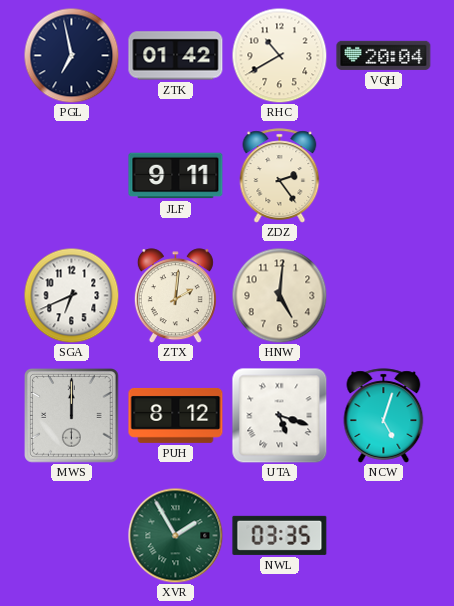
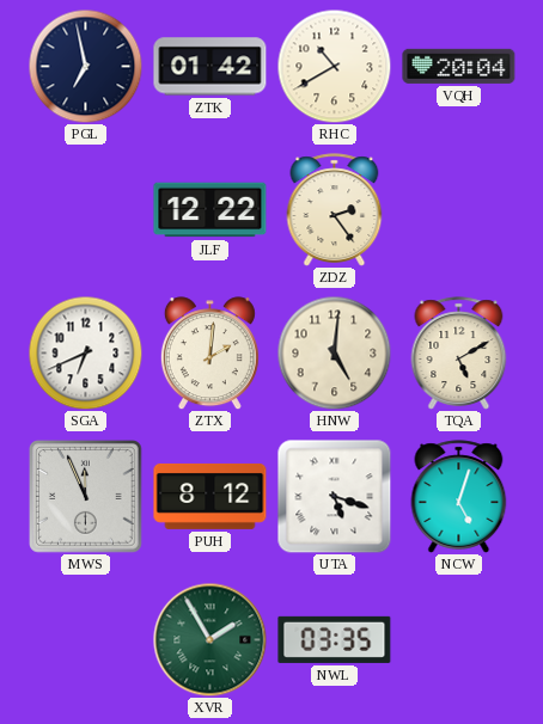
JLF: 9:11 -> 12:22 (211, 210)
TQA: none -> 5:10 (459, 354)
MWS: 12:00 -> 11:56 (86, 497)
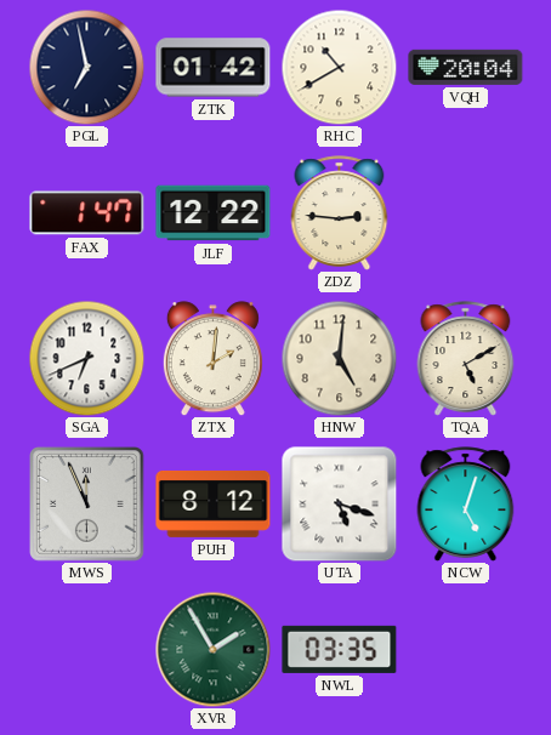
FAX: none -> 1:47 (87, 213)
ZDZ: 2:24 -> 2:46 (340, 213)
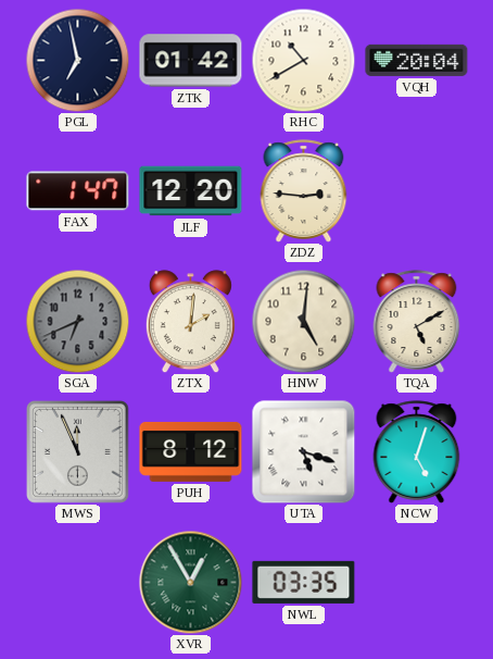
JLF: 12:22 -> 12:20 (191, 191)
SGA dial: white -> grey (77, 321)
XVR: 1:55 -> 12:55 (190, 582)
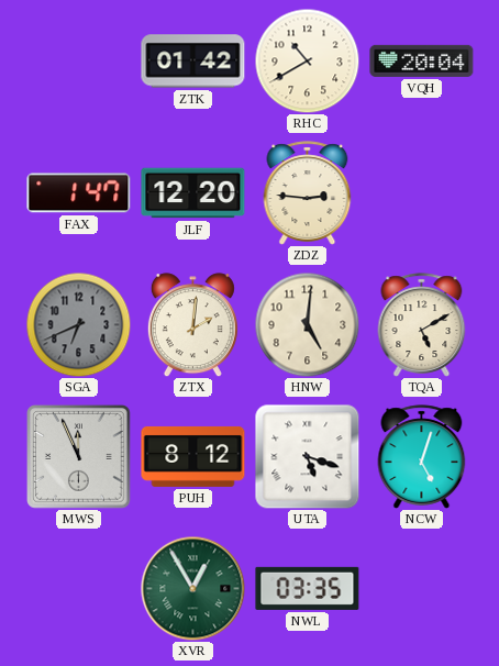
PGL: 6:58 -> none (77, 60)
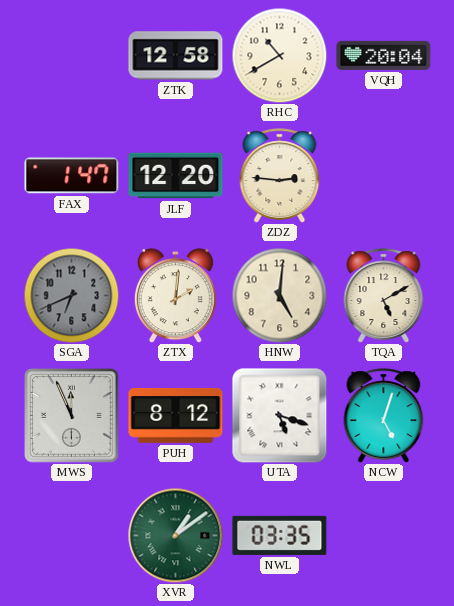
ZTK: 01:42 -> 12:58 (176, 56)
XVR: 12:55 -> 1:09 (175, 535)
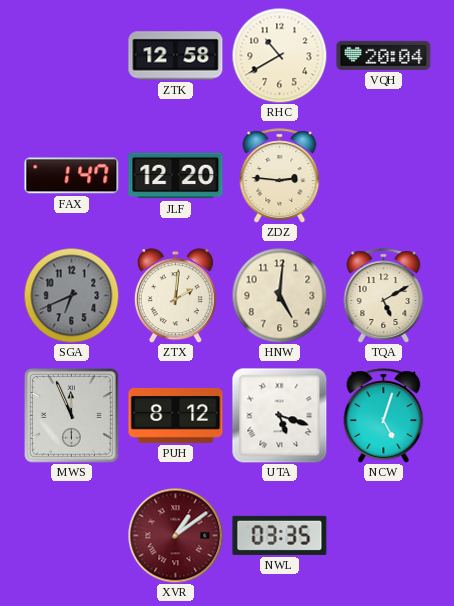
XVR dial: green -> burgundy (175, 535)
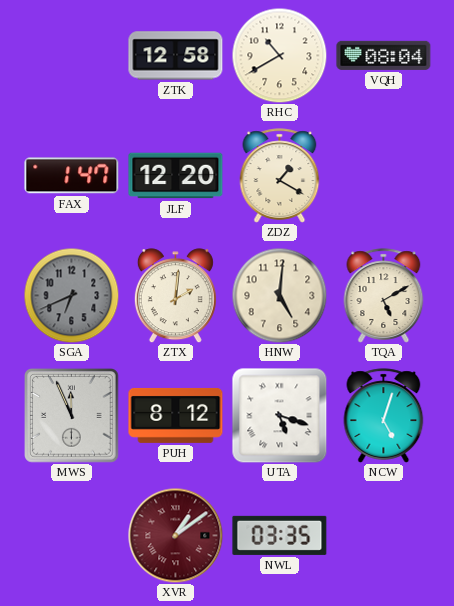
VQH: 20:04 -> 08:04 (384, 55)
ZDZ: 2:46 -> 1:20 (280, 176)
